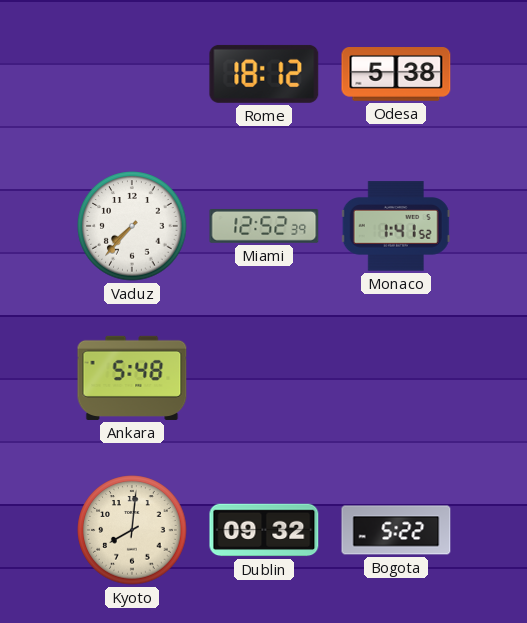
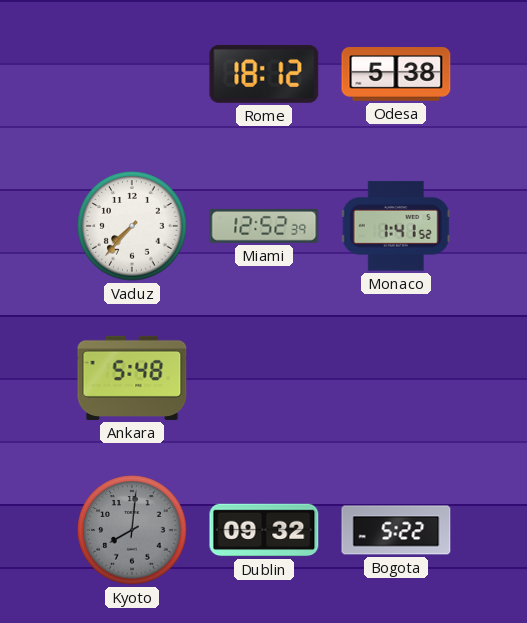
Kyoto dial: cream -> grey (132, 530)
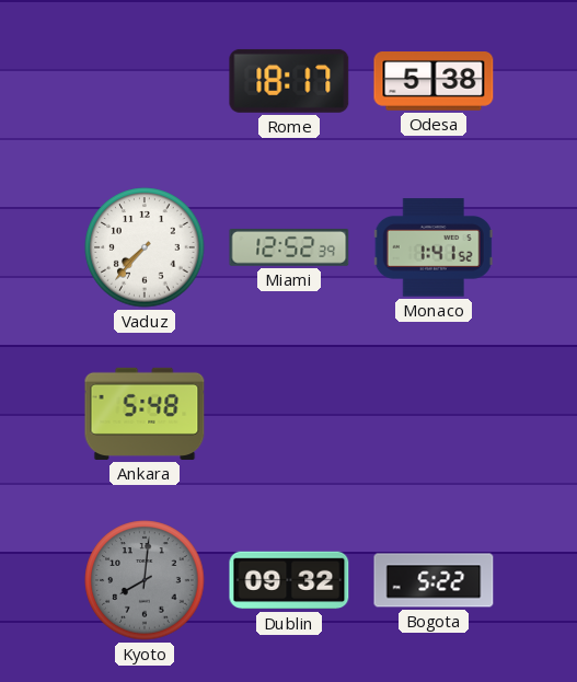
Rome: 18:12 -> 18:17 (289, 81)
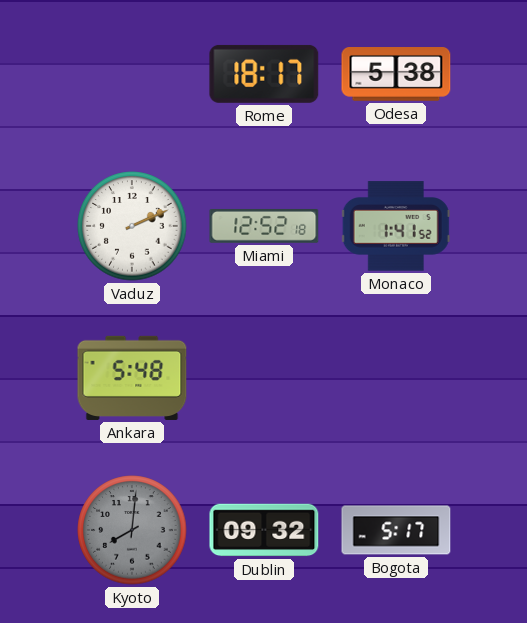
Vaduz: 7:37 -> 2:11 (132, 226)
Miami: 12:52:39 -> 12:52:18 (264, 226)
Bogota: 5:22 -> 5:17 (396, 530)
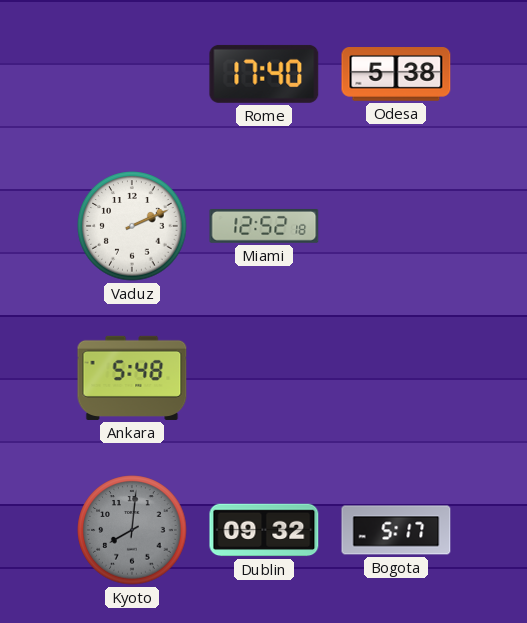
Rome: 18:17 -> 17:40 (264, 74)
Monaco: 1:41 -> none (396, 226)
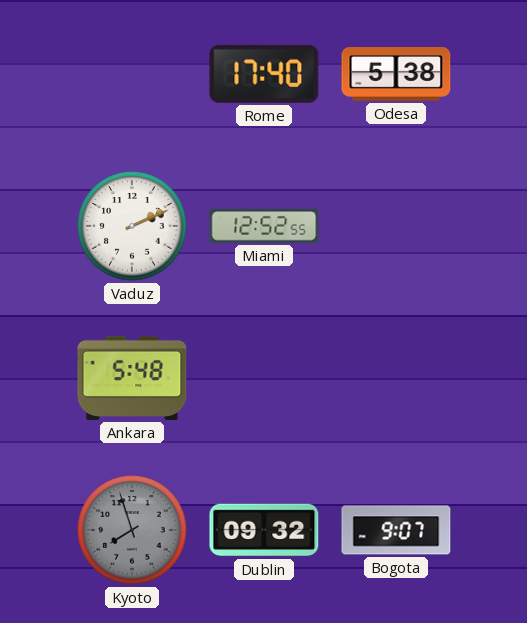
Miami: 12:52:18 -> 12:52:55 (264, 226)
Kyoto: 8:01 -> 7:57 (132, 530)
Bogota: 5:17 -> 9:07 (396, 530)
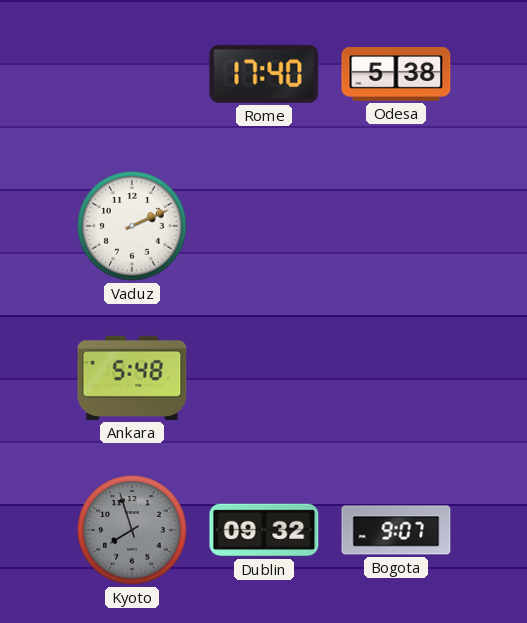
Miami: 12:52 -> none (264, 226)
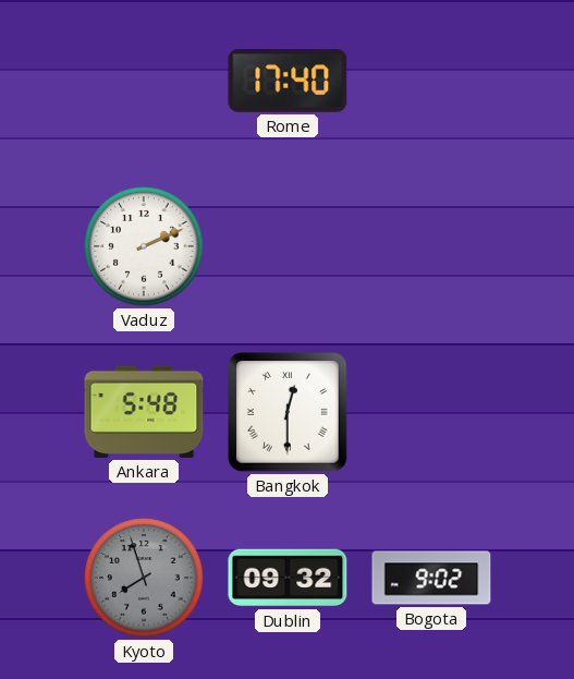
Odesa: 5:38 -> none (396, 75)
Bangkok: none -> 12:30 (288, 412)
Bogota: 9:07 -> 9:02 (431, 578)
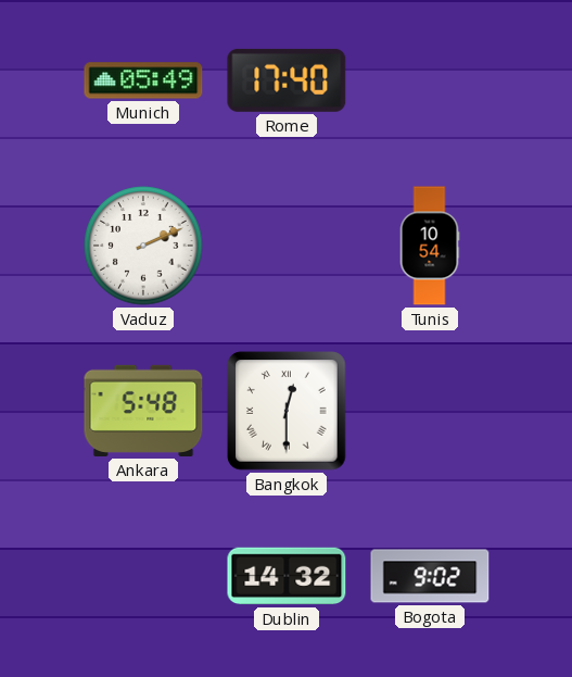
Munich: none -> 05:49 (143, 80)
Tunis: none -> 10:54 (430, 246)
Kyoto: 7:57 -> none (144, 578)
Dublin: 09:32 -> 14:32 (287, 576)
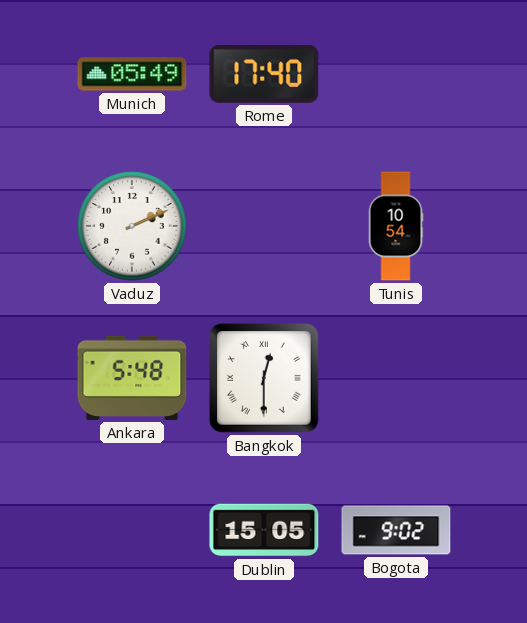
Dublin: 14:32 -> 15:05 (264, 530)
